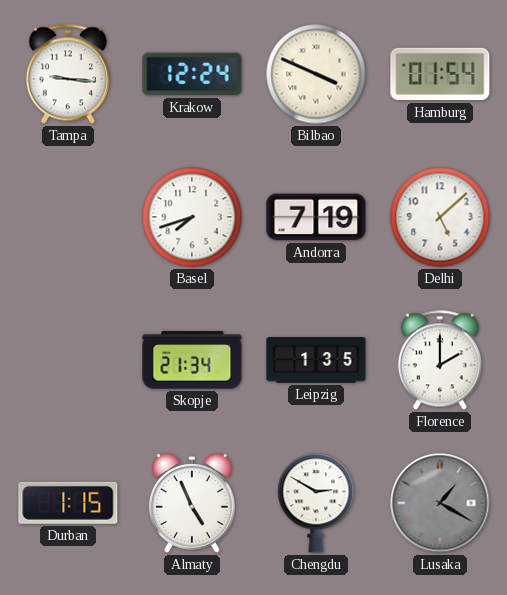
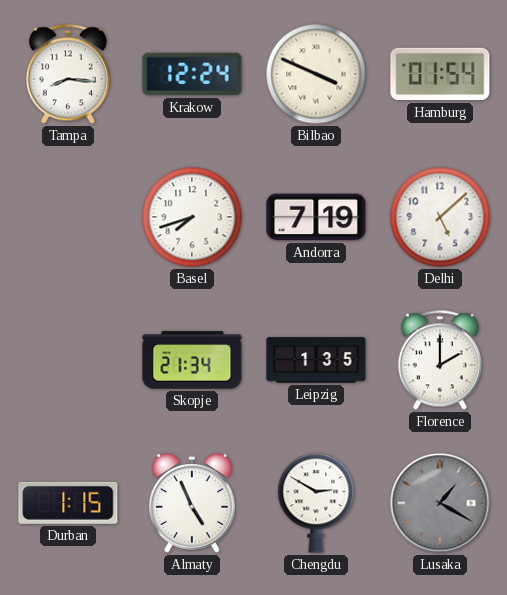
Tampa: 9:16 -> 8:16 (68, 74)
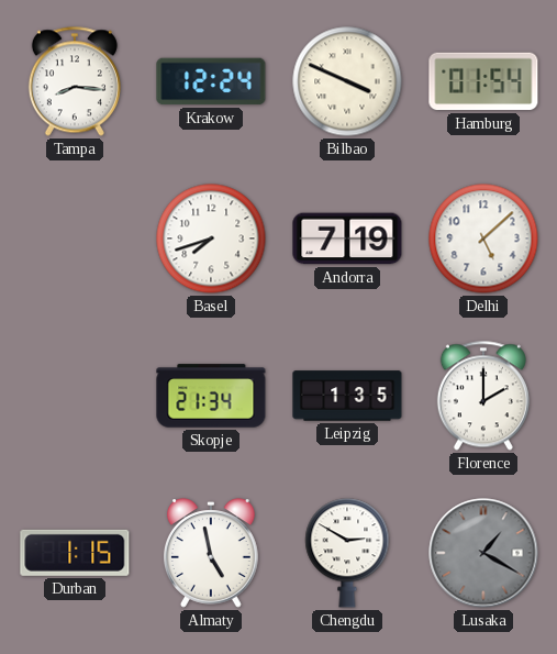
Almaty: 4:56 -> 4:58 (211, 553)
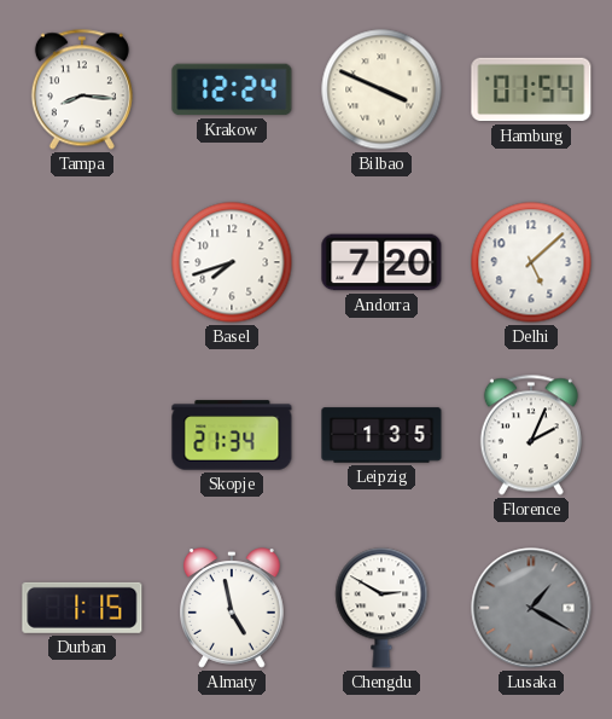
Andorra: 7:19 -> 7:20 (381, 262)
Florence: 2:00 -> 2:04 (531, 435)
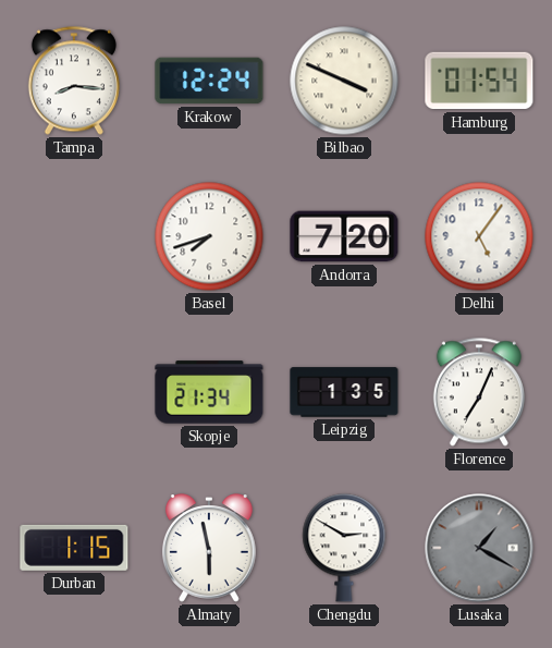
Delhi: 5:08 -> 5:06 (479, 236)
Florence: 2:04 -> 7:04 (479, 392)
Almaty: 4:58 -> 5:58 (209, 548)
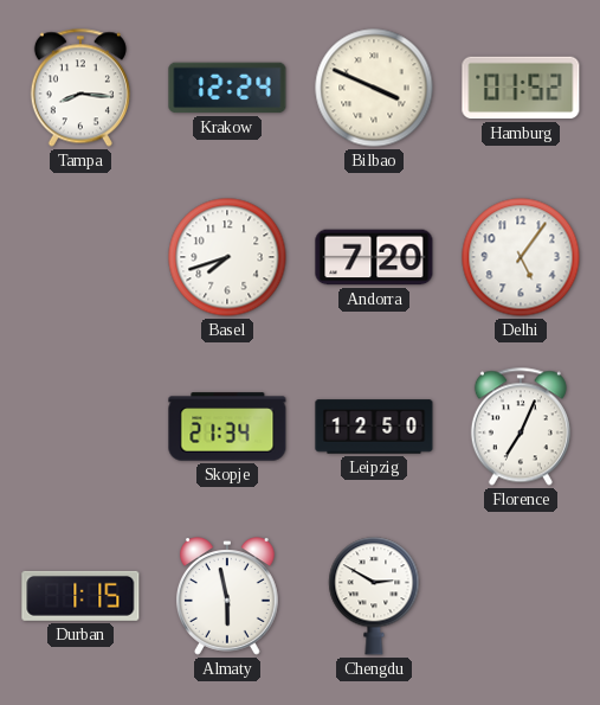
Hamburg: 01:54 -> 01:52 (521, 88)
Leipzig: 1:35 -> 12:50 (374, 427)
Lusaka: 1:20 -> none (479, 548)
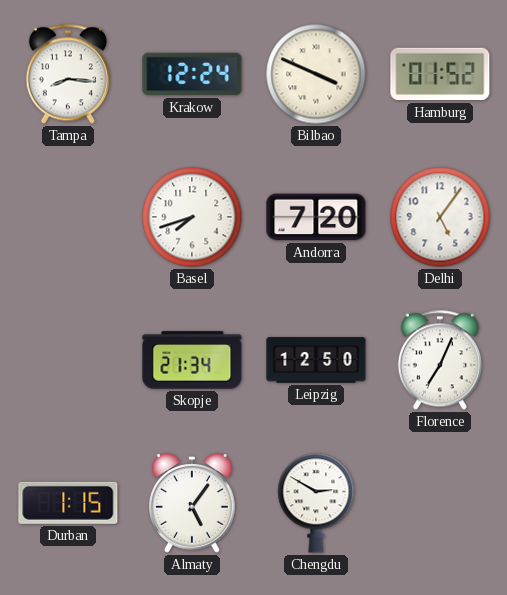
Almaty: 5:58 -> 5:06 (192, 503)
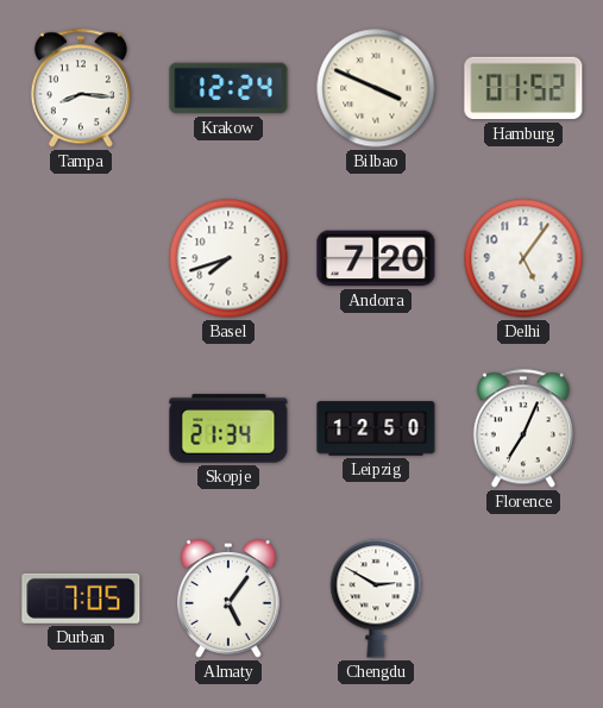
Durban: 1:15 -> 7:05 (81, 599)
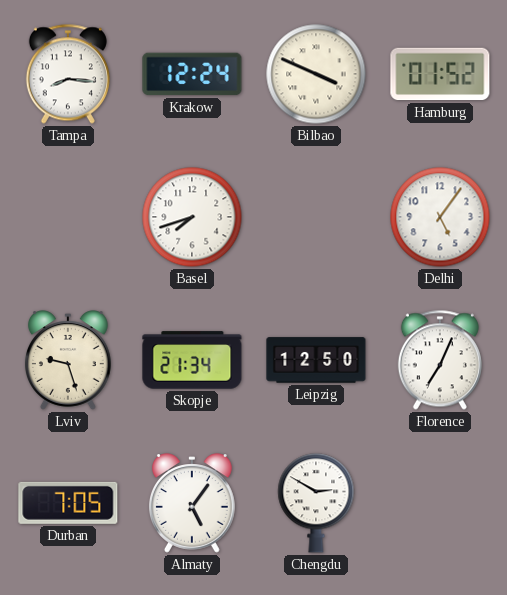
Andorra: 7:20 -> none (376, 258)
Lviv: none -> 9:27 (68, 360)
